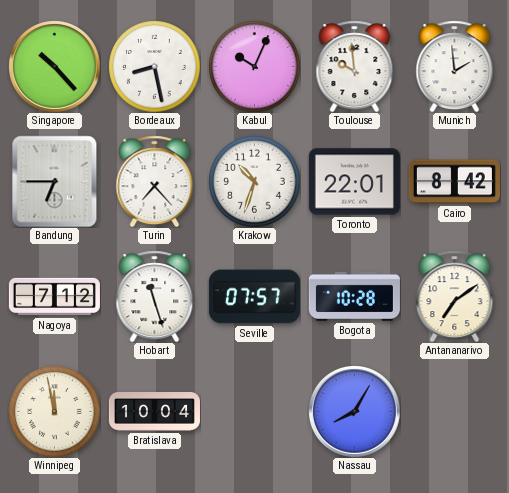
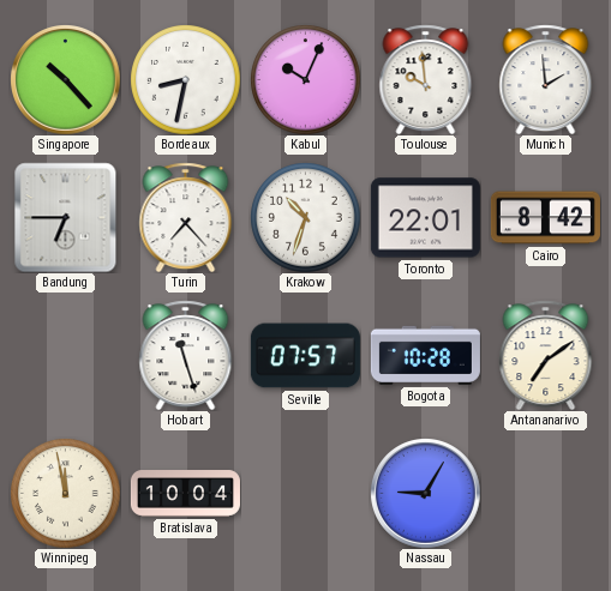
Bordeaux: 8:28 -> 8:32 (185, 79)
Nagoya: 7:12 -> none (54, 297)
Nassau: 8:05 -> 9:05 (425, 493)
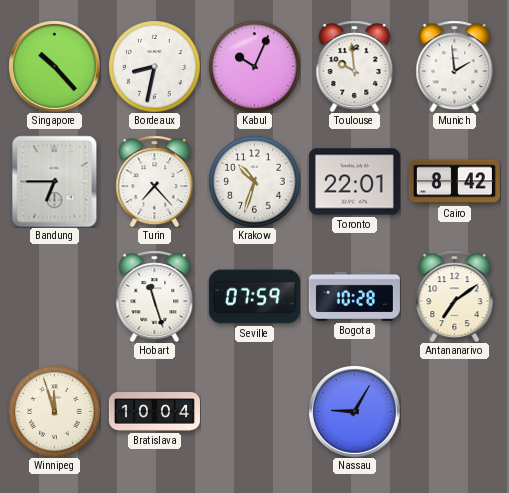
Seville: 07:57 -> 07:59 (254, 297)
Winnipeg: 11:58 -> 11:57 (54, 411)
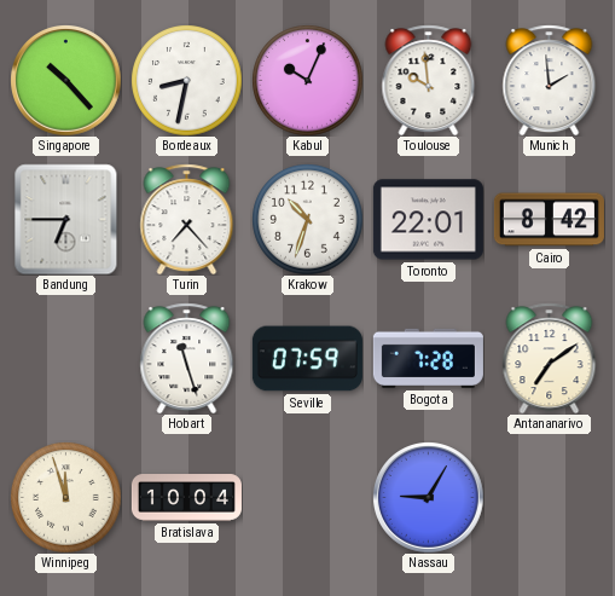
Bogota: 10:28 -> 7:28 (428, 358)
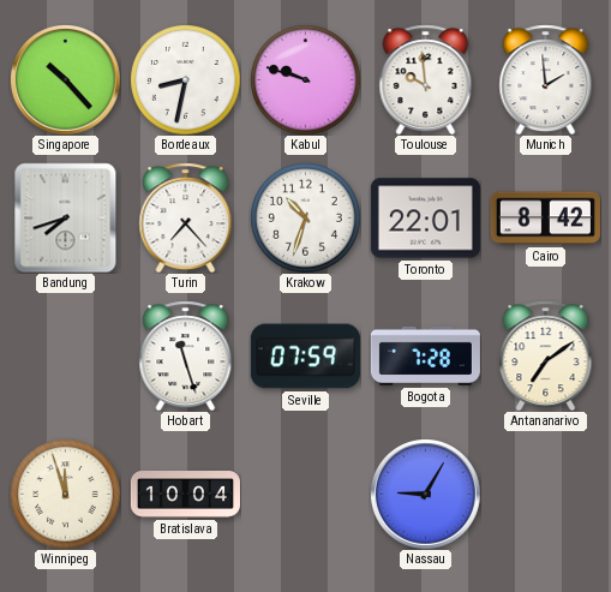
Kabul: 10:04 -> 9:48 (305, 79)
Bandung: 6:45 -> 7:42 (66, 217)
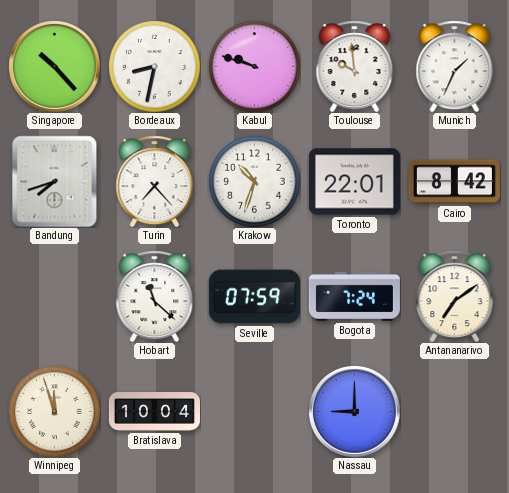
Munich: 1:59 -> 1:34 (455, 66)
Hobart: 11:27 -> 11:22 (155, 296)
Bogota: 7:28 -> 7:24 (354, 296)
Nassau: 9:05 -> 9:00 (354, 411)
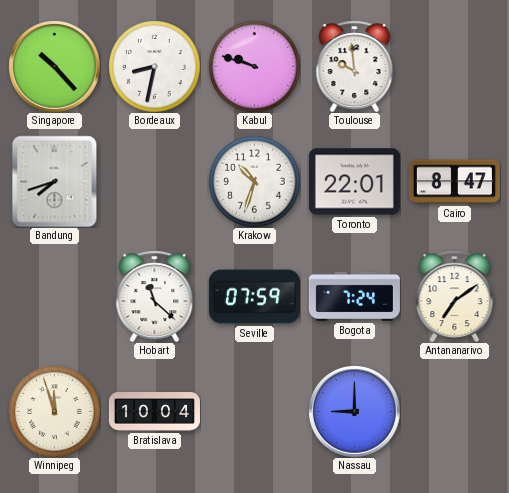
Munich: 1:34 -> none (455, 66)
Turin: 7:23 -> none (155, 181)
Cairo: 8:42 -> 8:47 (454, 182)
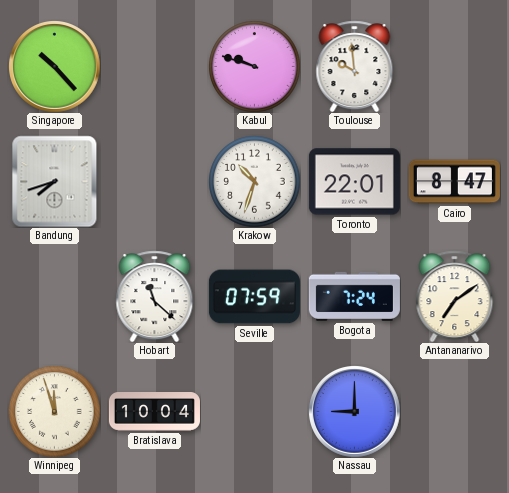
Bordeaux: 8:32 -> none (154, 66)
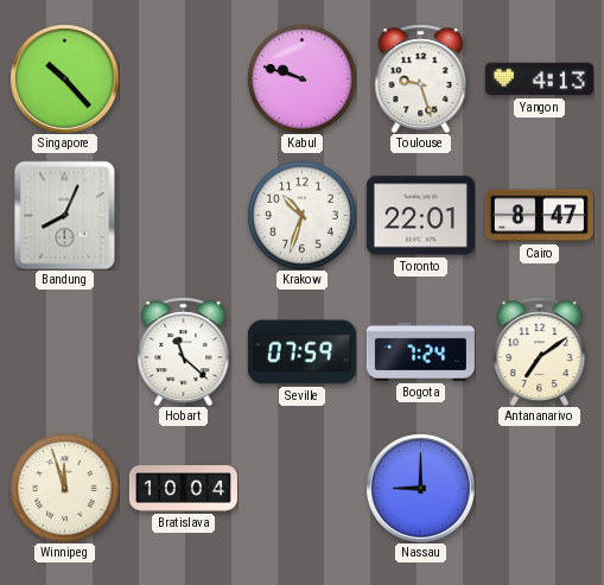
Toulouse: 9:59 -> 9:27 (421, 78)
Yangon: none -> 4:13 (539, 80)
Bandung: 7:42 -> 8:04 (65, 215)
